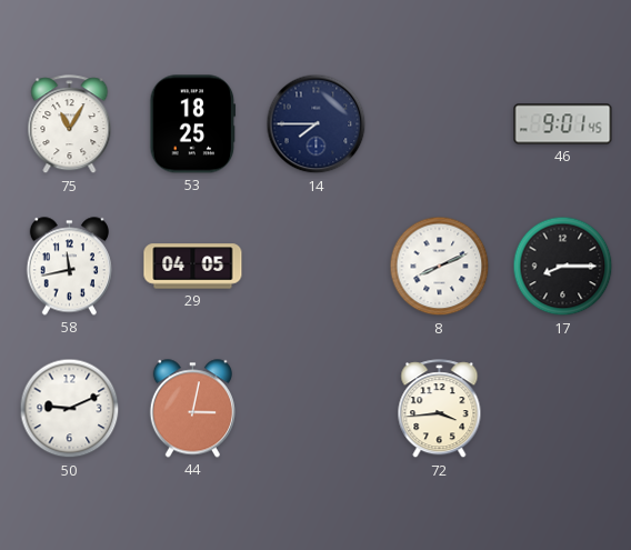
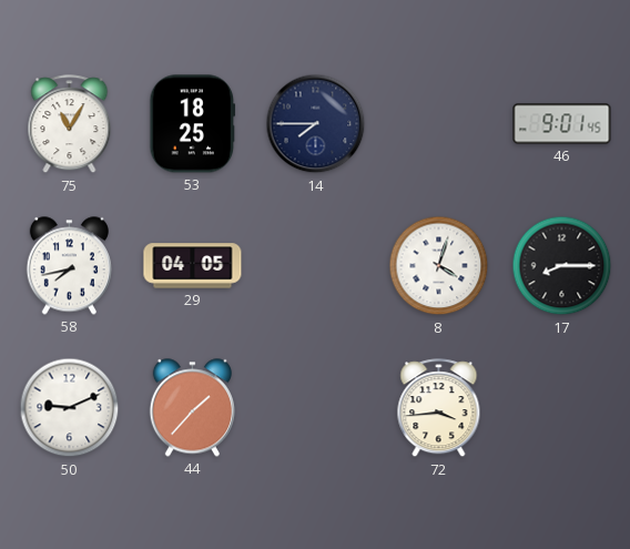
58: 11:43 -> 7:43 (69, 266)
8: 8:11 -> 4:03 (439, 266)
44: 3:02 -> 1:37 (192, 408)
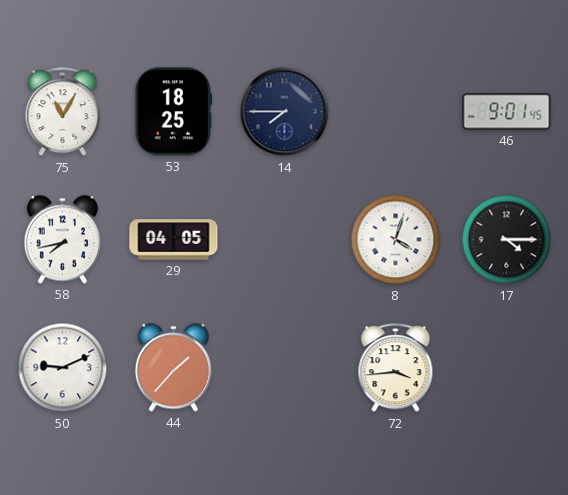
17: 8:15 -> 4:15 (507, 240)
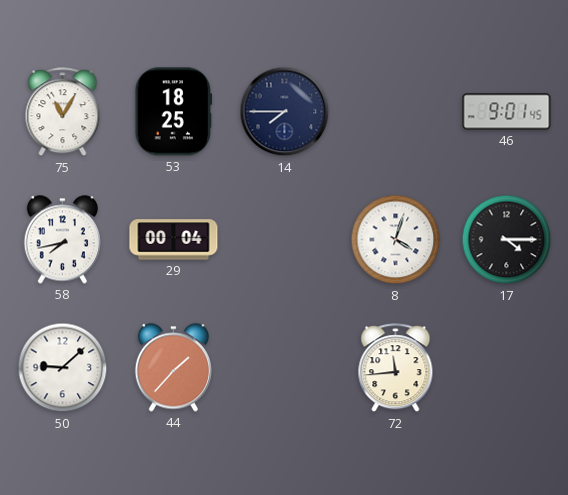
29: 04:05 -> 00:04 (174, 240)
50: 9:11 -> 9:08 (63, 368)
72: 3:44 -> 11:44 (396, 368)
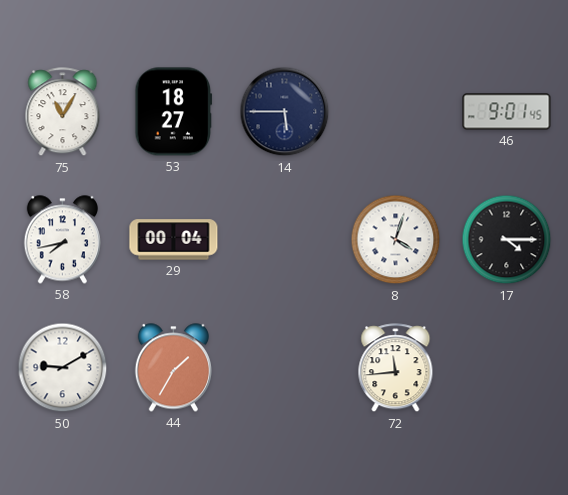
53: 18:25 -> 18:27 (174, 112)
14: 7:45 -> 5:45 (285, 112)
50: 9:08 -> 9:10 (63, 368)
44: 1:37 -> 1:35 (173, 368)
